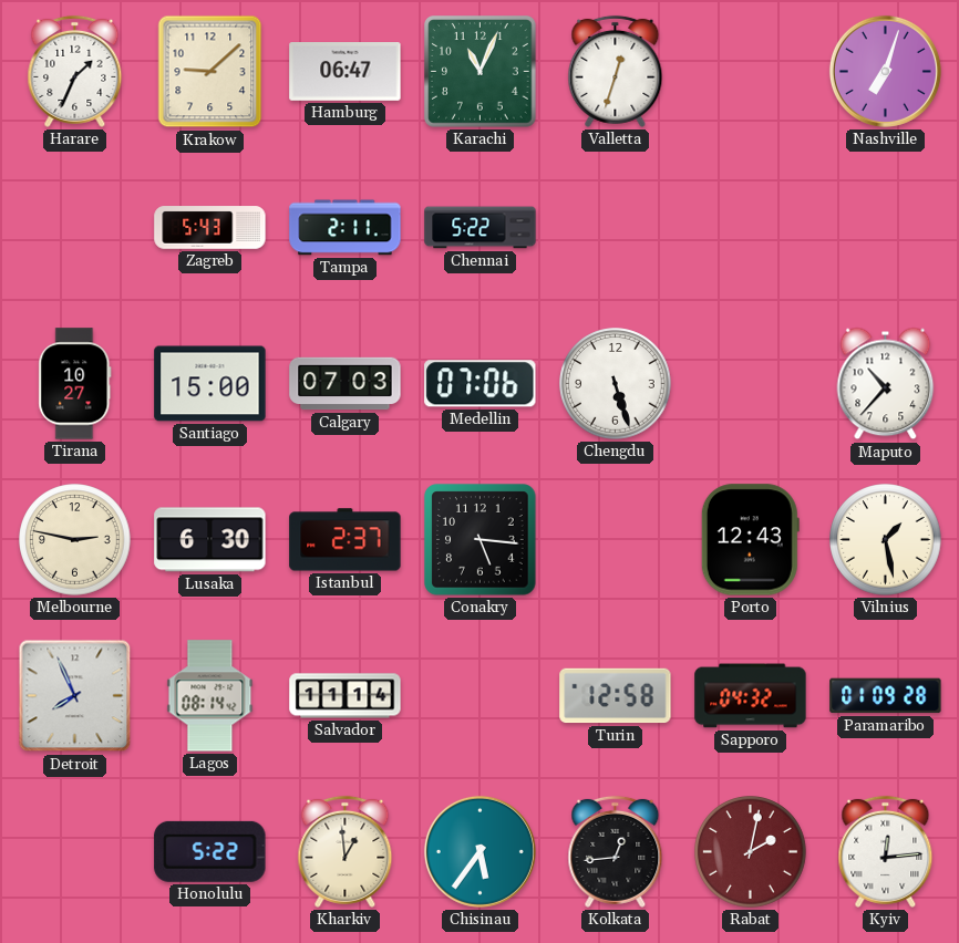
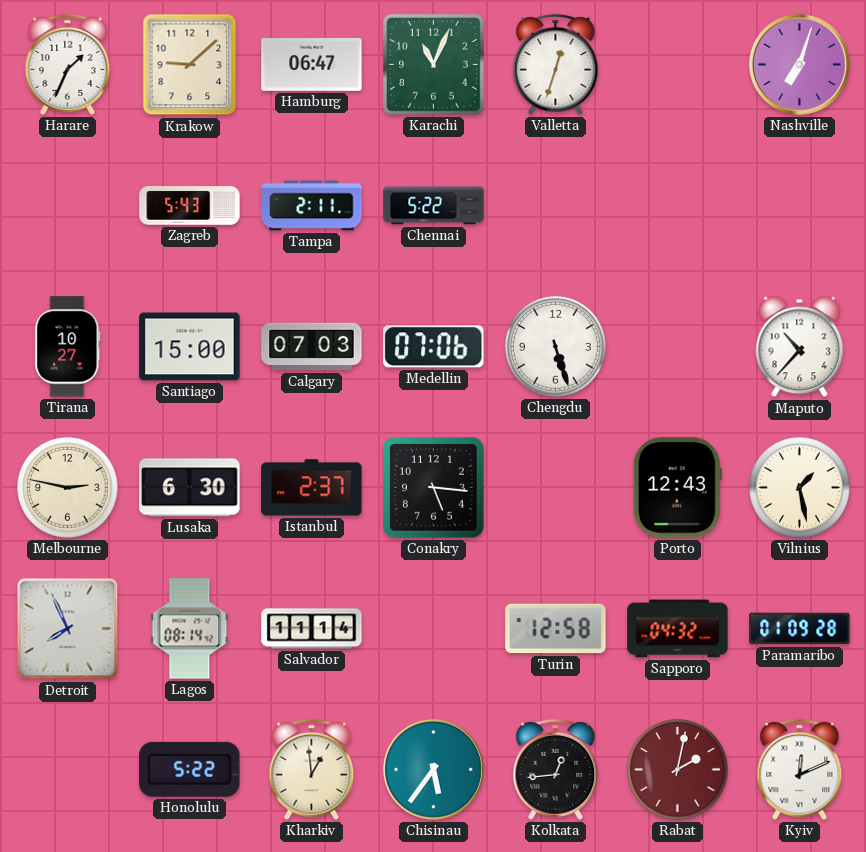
Kyiv: 12:14 -> 12:11 (800, 769)
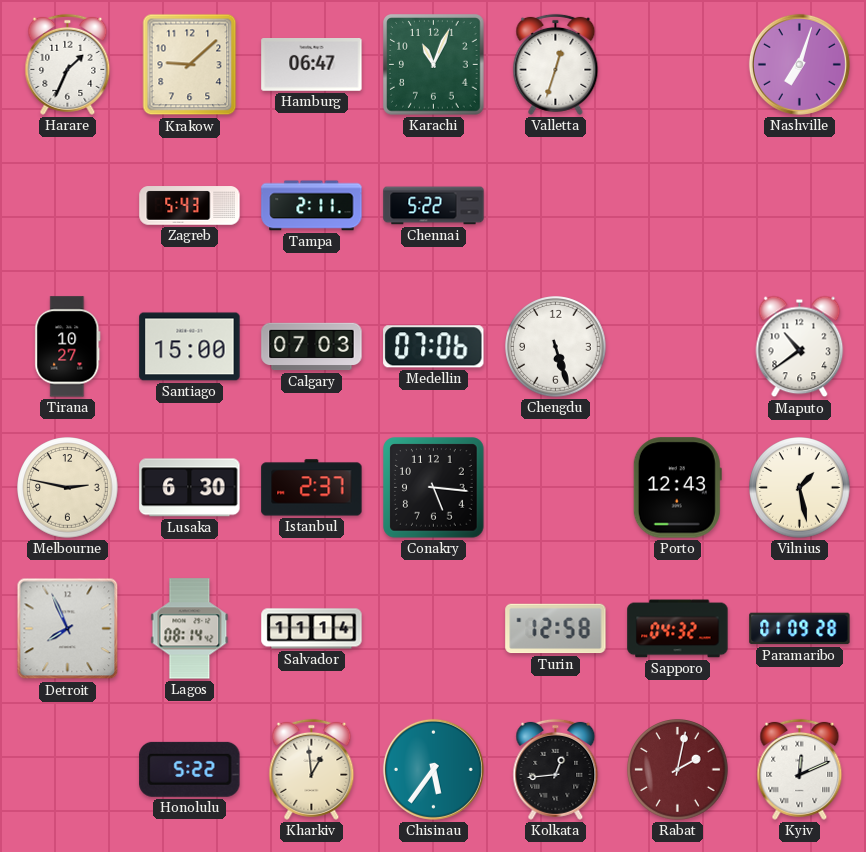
Maputo: 10:37 -> 10:39 (800, 347)
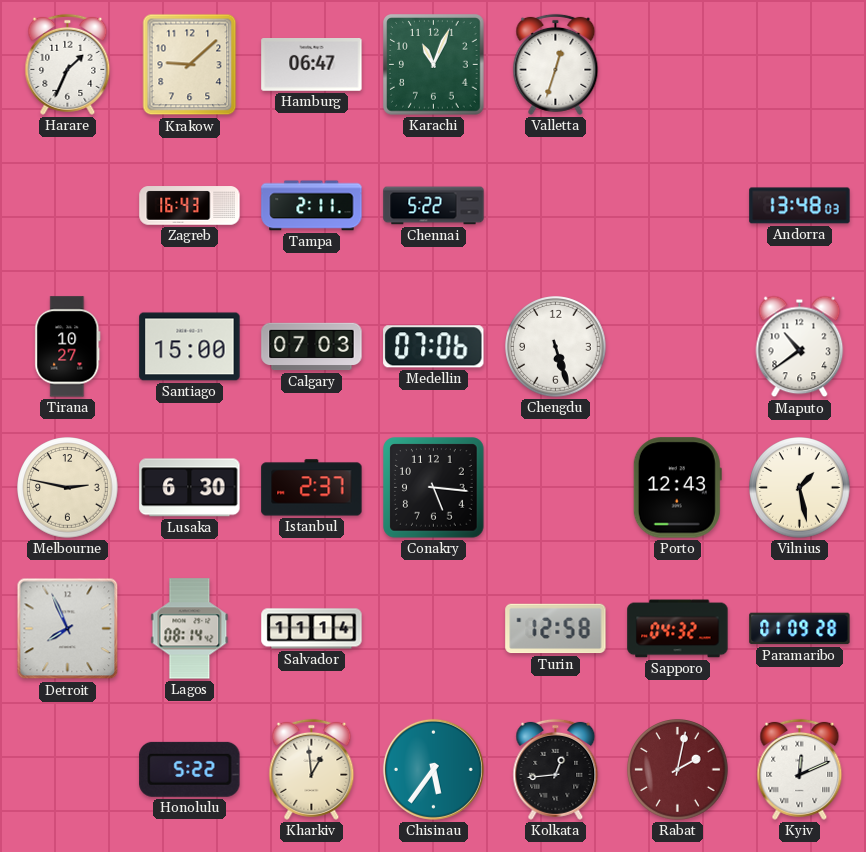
Nashville: 7:03 -> none (799, 64)
Zagreb: 5:43 -> 16:43 (190, 206)
Andorra: none -> 13:48 (800, 206)
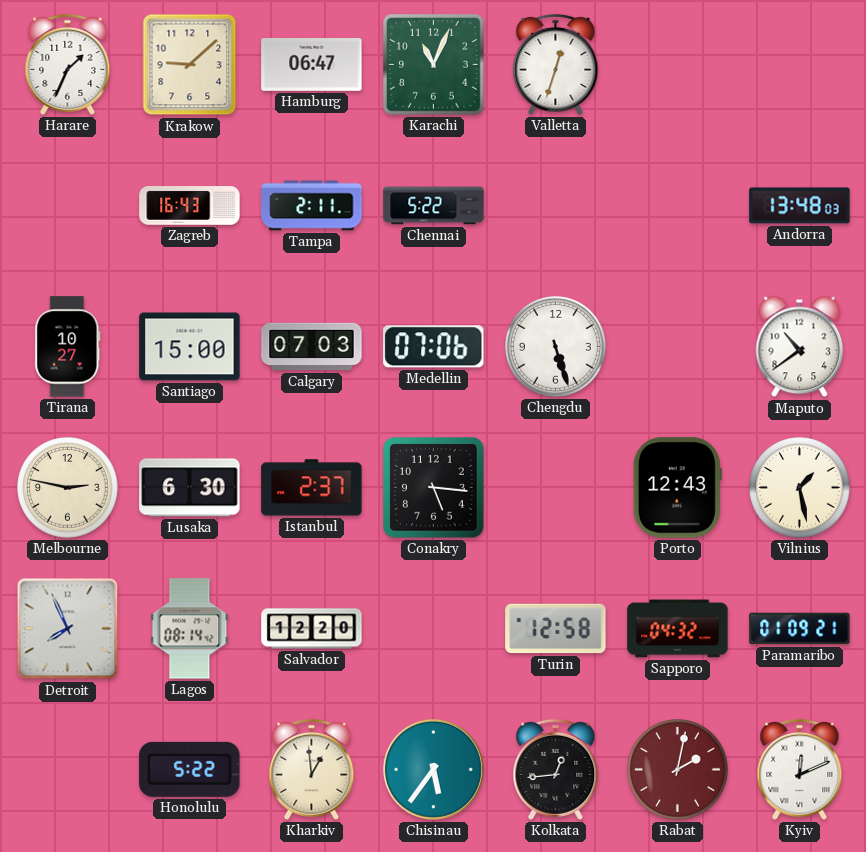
Salvador: 11:14 -> 12:20 (312, 629)
Paramaribo: 01:09:28 -> 01:09:21 (800, 629)
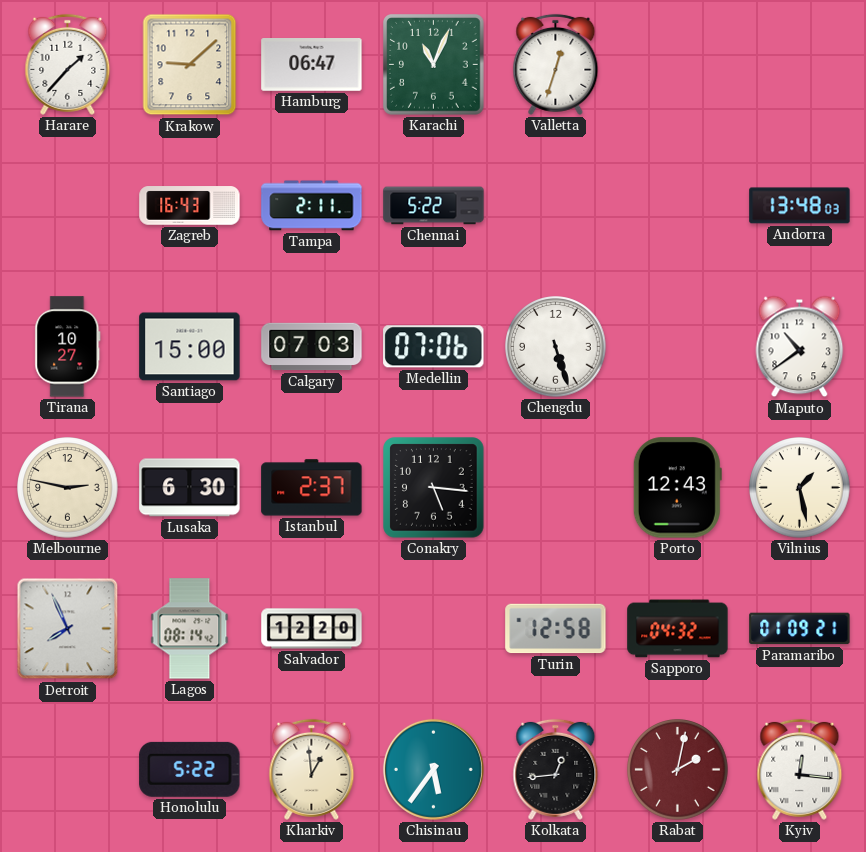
Harare: 1:34 -> 1:37 (68, 64)
Kyiv: 12:11 -> 12:16 (800, 769)
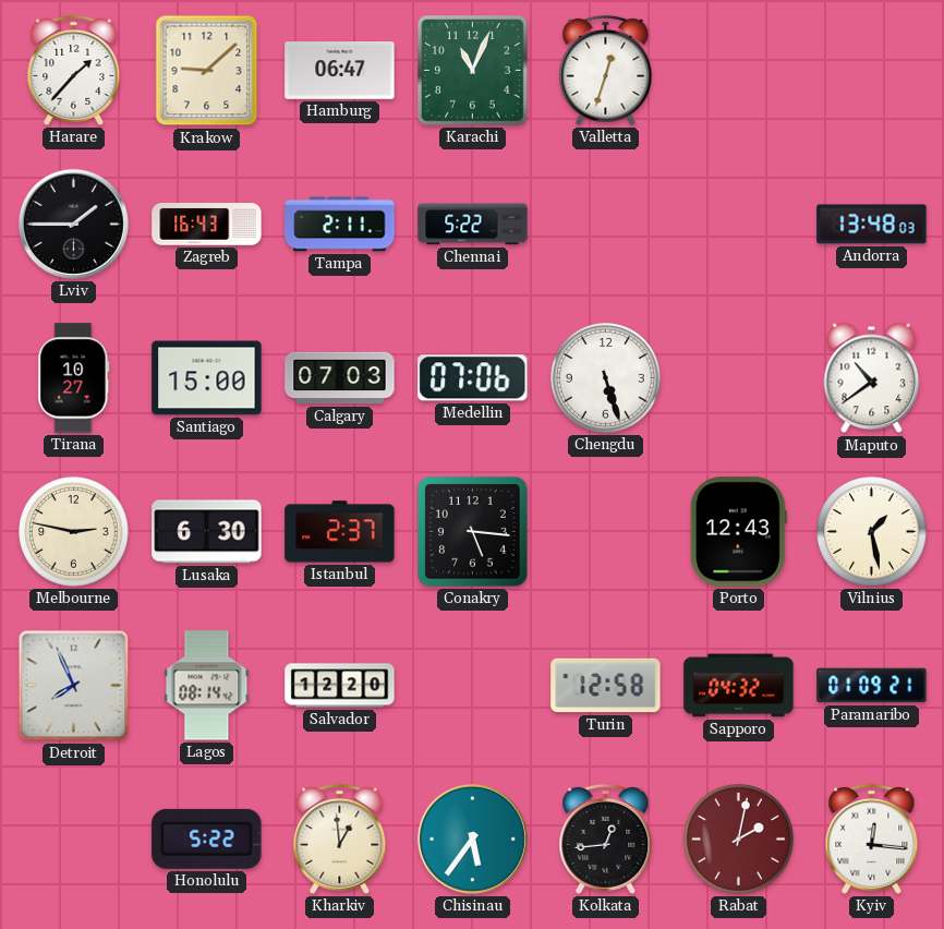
Lviv: none -> 1:45 (73, 224)
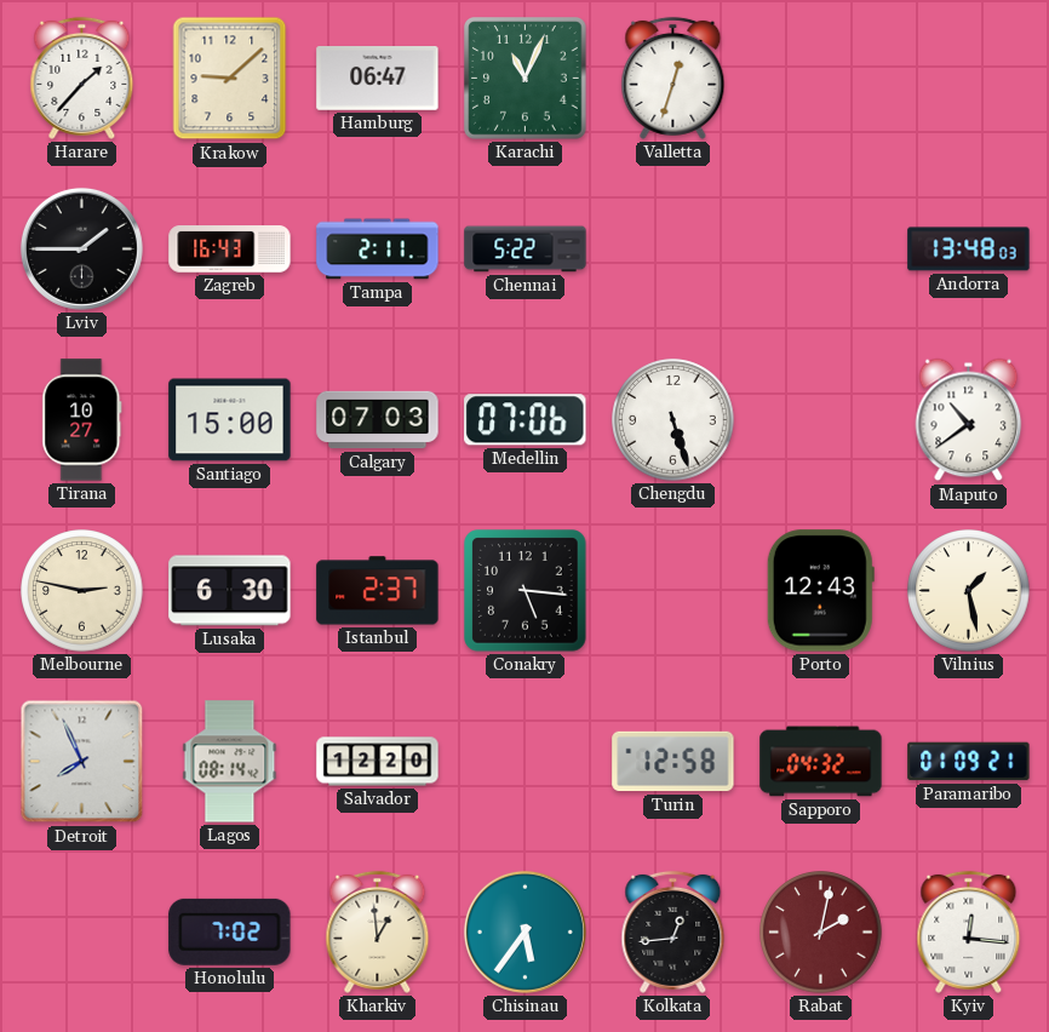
Honolulu: 5:22 -> 7:02 (230, 931)
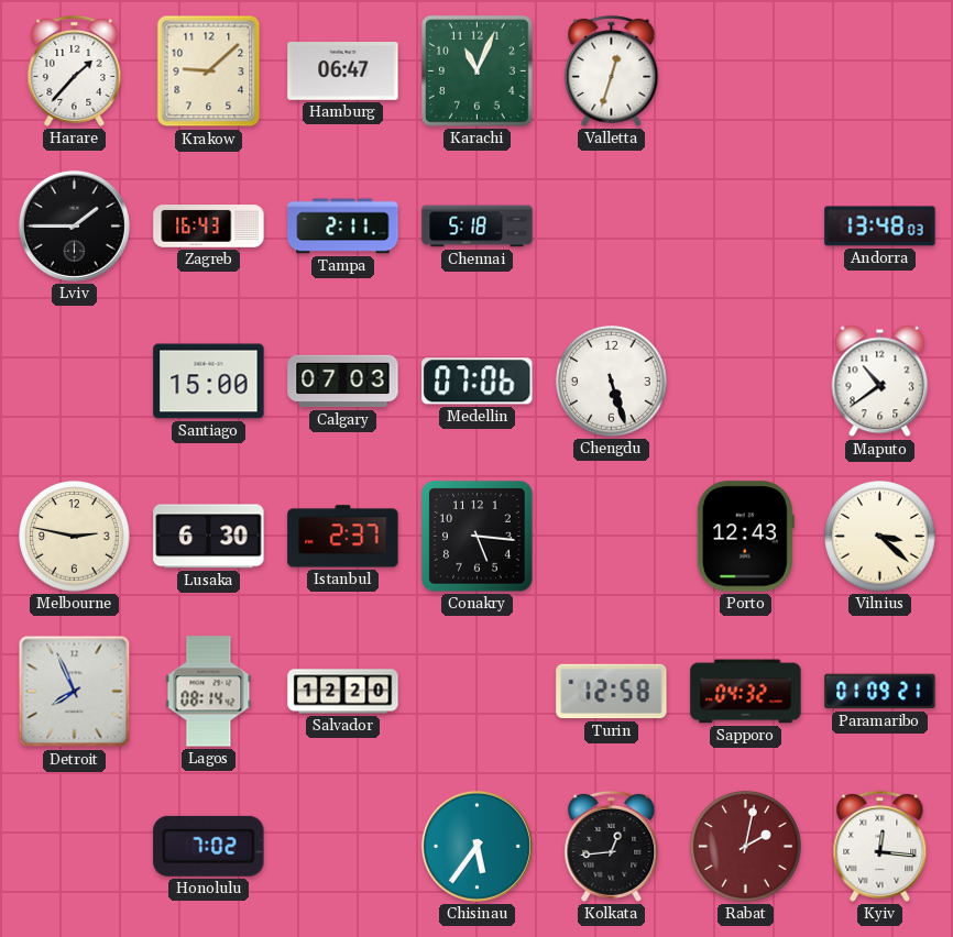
Chennai: 5:22 -> 5:18 (478, 227)
Tirana: 10:27 -> none (82, 420)
Vilnius: 1:28 -> 3:22 (880, 537)
Kharkiv: 12:59 -> none (378, 931)
